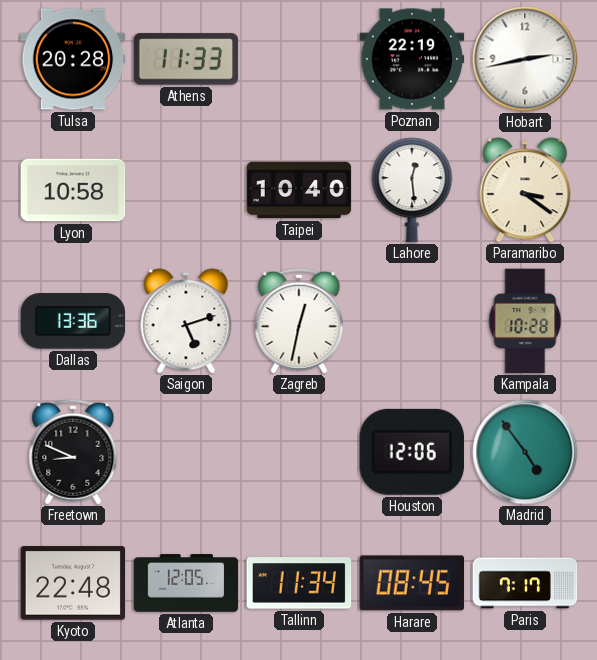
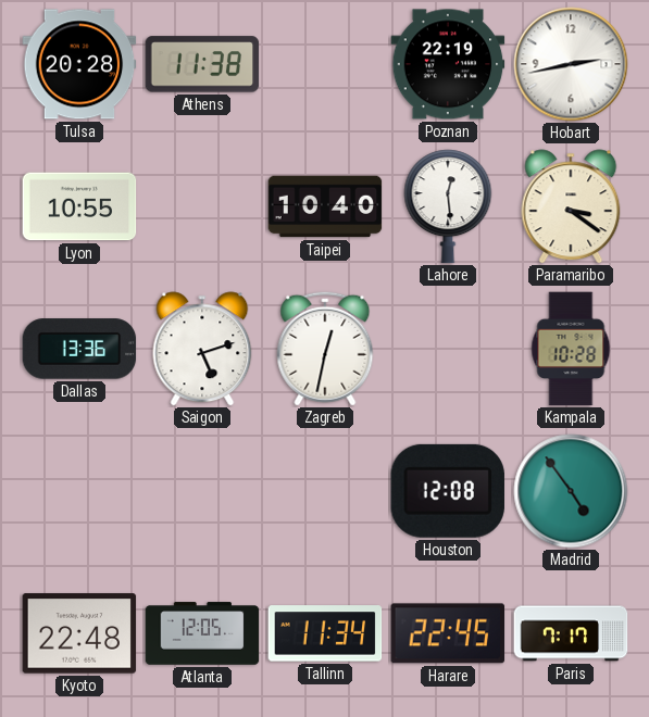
Athens: 11:33 -> 11:38 (202, 64)
Lyon: 10:58 -> 10:55 (79, 206)
Freetown: 8:49 -> none (73, 452)
Houston: 12:06 -> 12:08 (448, 491)
Harare: 08:45 -> 22:45 (448, 633)
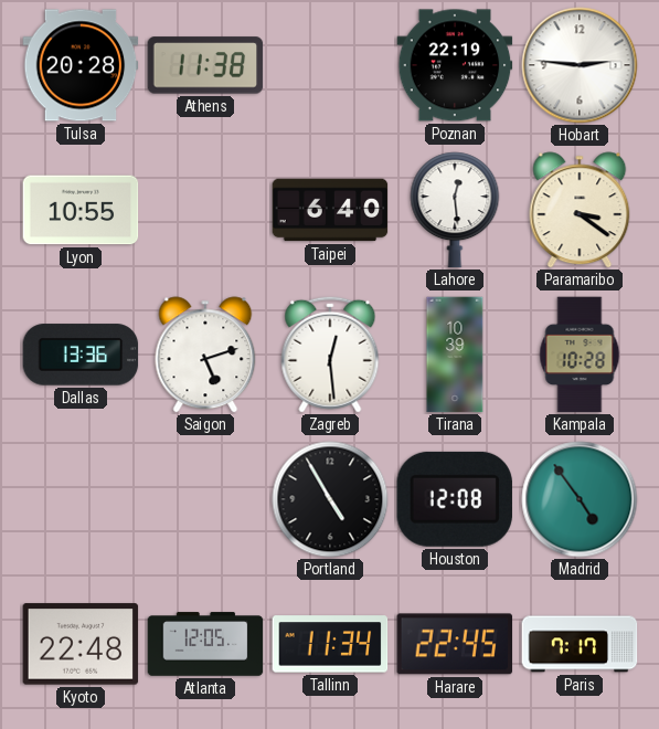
Hobart: 2:43 -> 2:46 (580, 65)
Taipei: 10:40 -> 6:40 (330, 210)
Zagreb: 12:32 -> 12:29 (330, 355)
Tirana: none -> 10:39 (455, 355)
Portland: none -> 4:55 (330, 499)
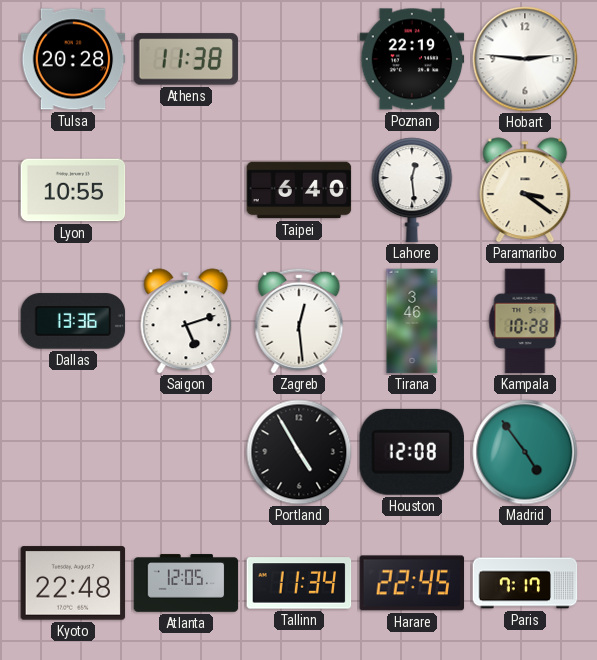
Tirana: 10:39 -> 3:46 (412, 321)
